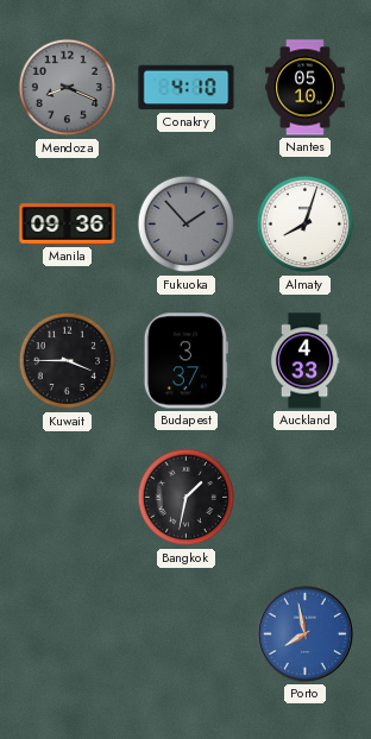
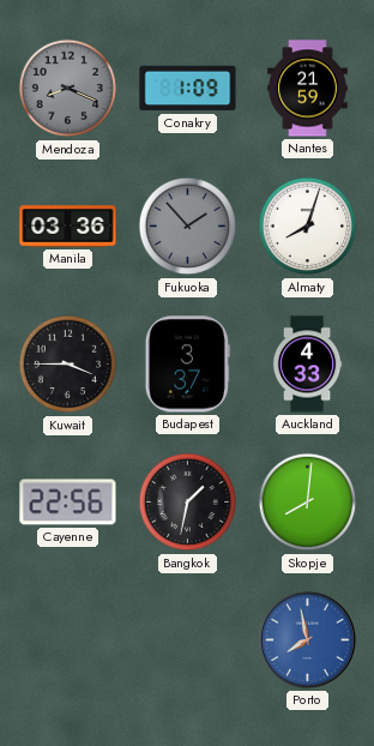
Conakry: 4:10 -> 1:09 (188, 89)
Nantes: 05:10 -> 21:59 (308, 89)
Manila: 09:36 -> 03:36 (68, 227)
Cayenne: none -> 22:56 (68, 503)
Skopje: none -> 8:01 (308, 503)
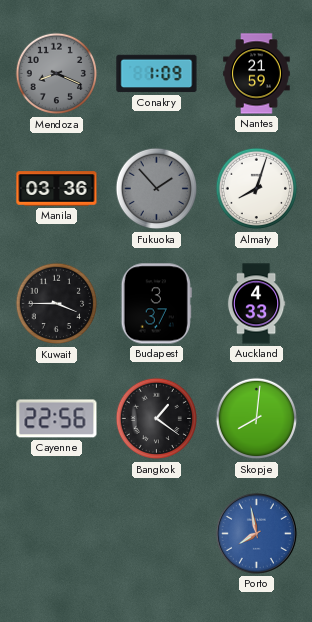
Bangkok: 1:32 -> 1:21 (157, 419)
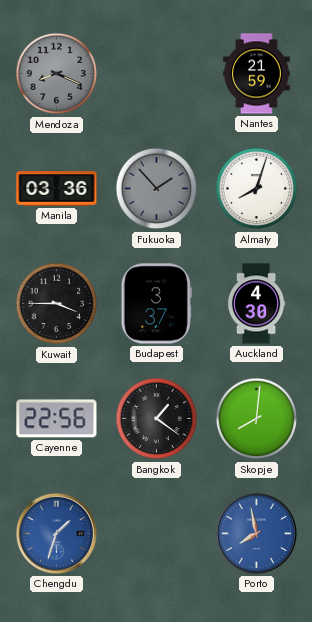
Conakry: 1:09 -> none (157, 74)
Auckland: 4:33 -> 4:30 (256, 304)
Chengdu: none -> 1:33 (56, 533)
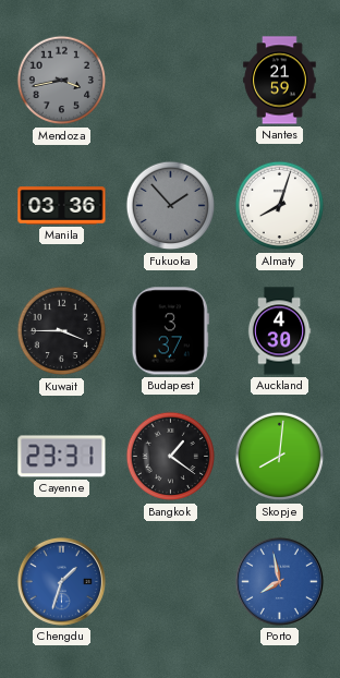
Mendoza: 8:19 -> 3:43 (62, 81)
Cayenne: 22:56 -> 23:31 (62, 457)
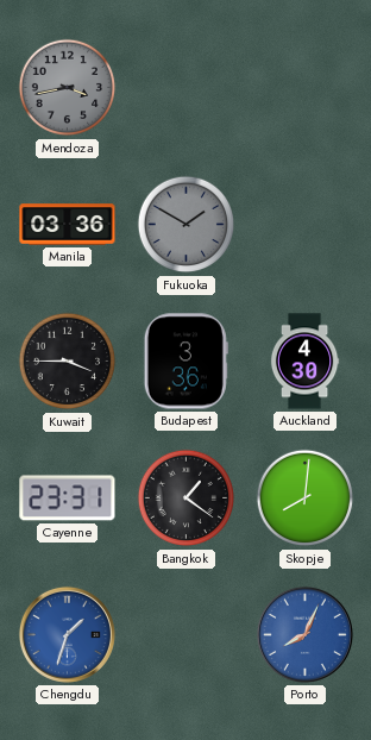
Nantes: 21:59 -> none (280, 81)
Fukuoka: 1:53 -> 1:50 (187, 225)
Almaty: 8:03 -> none (280, 206)
Budapest: 3:37 -> 3:36 (185, 362)
Porto: 7:58 -> 8:04 (304, 634)
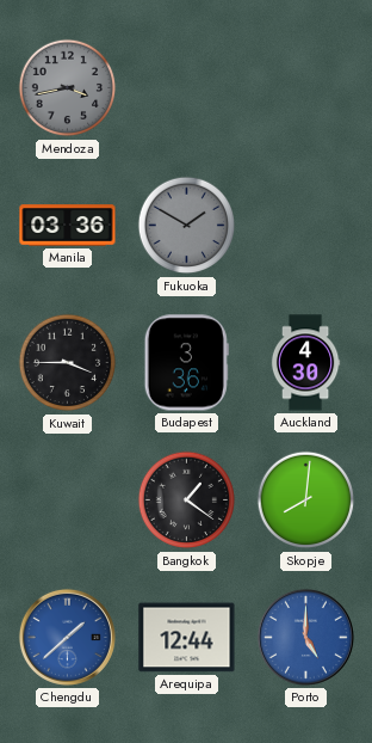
Cayenne: 23:31 -> none (68, 498)
Chengdu: 1:33 -> 1:38 (67, 637)
Arequipa: none -> 12:44 (187, 638)
Porto: 8:04 -> 5:00 (305, 637)
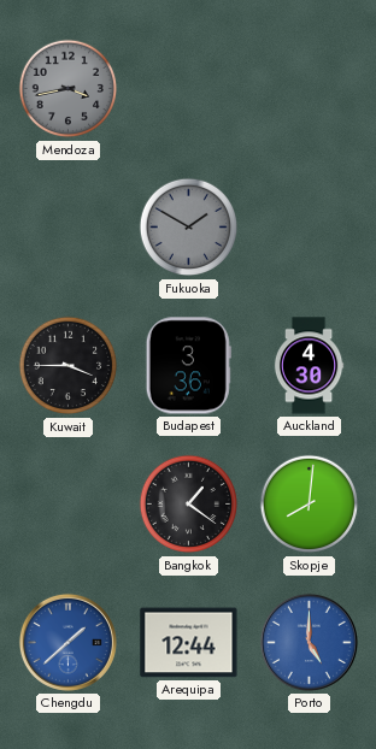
Manila: 03:36 -> none (68, 226)
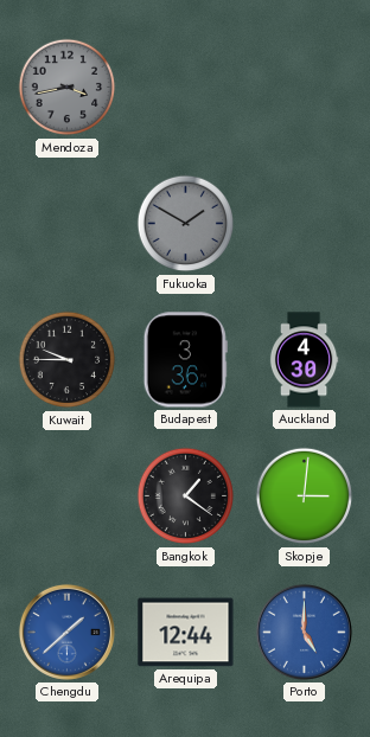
Kuwait: 3:45 -> 9:45 (68, 360)
Skopje: 8:01 -> 3:01 (305, 496)
